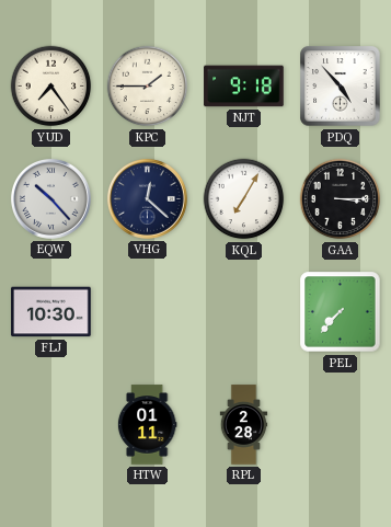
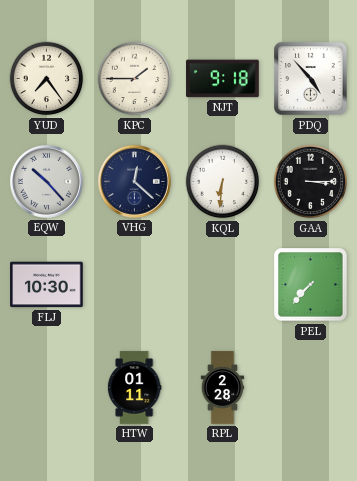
KQL: 7:05 -> 6:31 (223, 182)
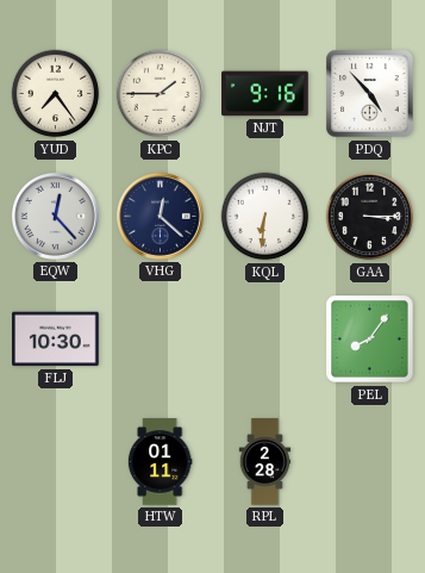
NJT: 9:18 -> 9:16 (265, 94)
EQW: 10:23 -> 12:23 (55, 216)
PEL: 7:37 -> 8:06 (370, 340)
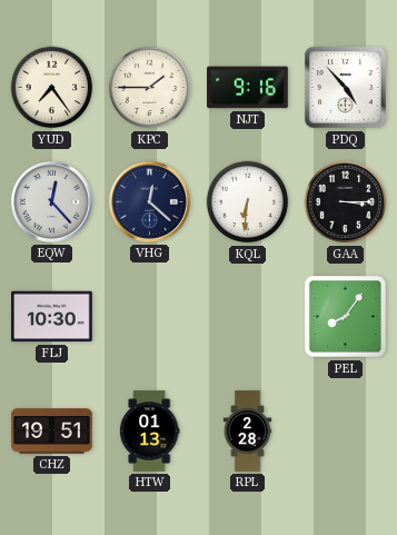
CHZ: none -> 19:51 (52, 432)
HTW: 01:11 -> 01:13 (149, 432)
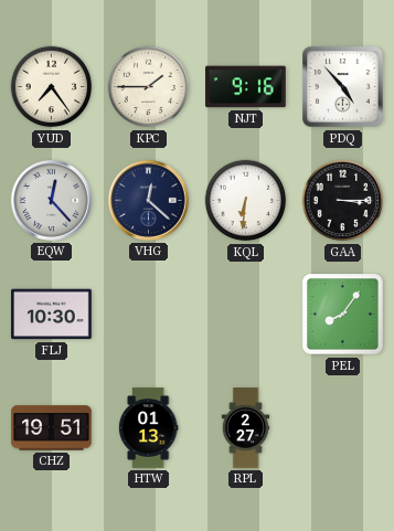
RPL: 2:28 -> 2:27 (246, 428)
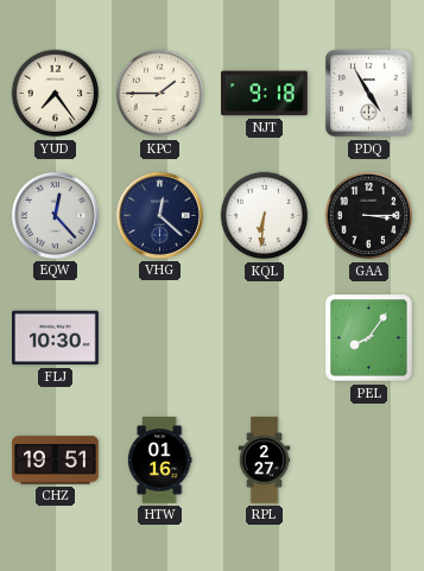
NJT: 9:16 -> 9:18 (265, 94)
PDQ: 4:53 -> 4:55 (369, 94)
HTW: 01:13 -> 01:16 (159, 461)
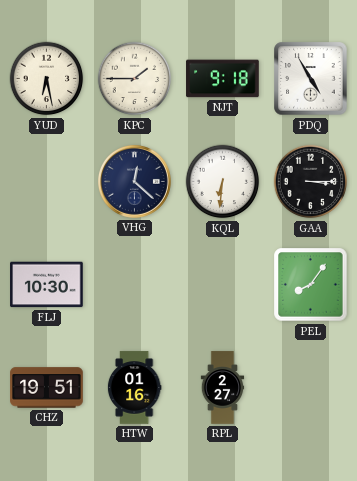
YUD: 7:24 -> 6:28 (47, 79)
EQW: 12:23 -> none (55, 215)
